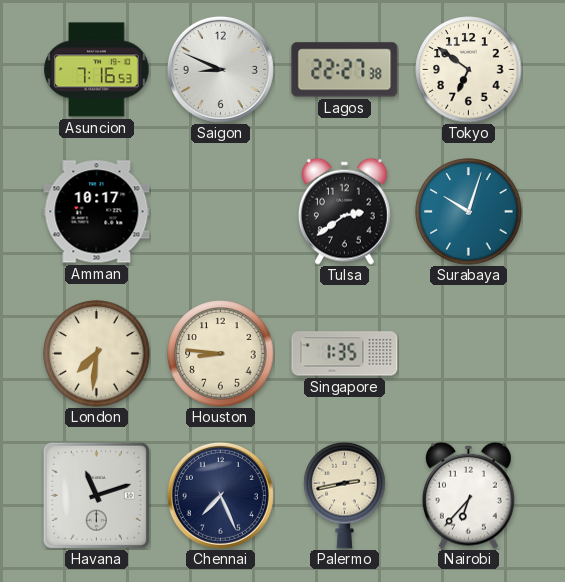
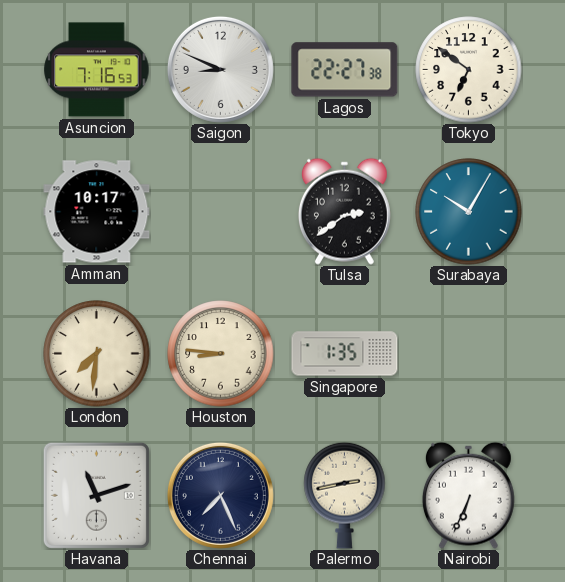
Surabaya: 10:03 -> 10:05 (469, 212)
Nairobi: 6:37 -> 6:34 (468, 495)
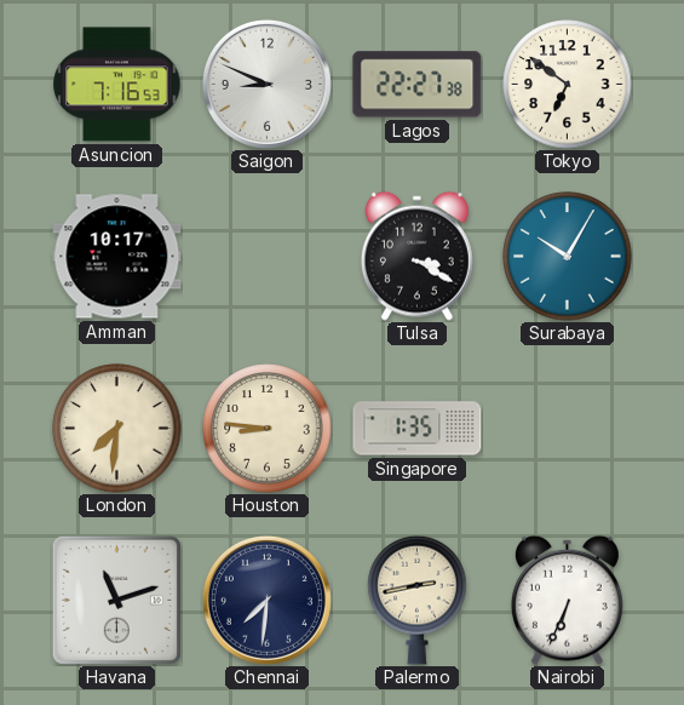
Tulsa: 2:39 -> 3:20 (416, 256)
Chennai: 7:26 -> 7:31 (266, 600)
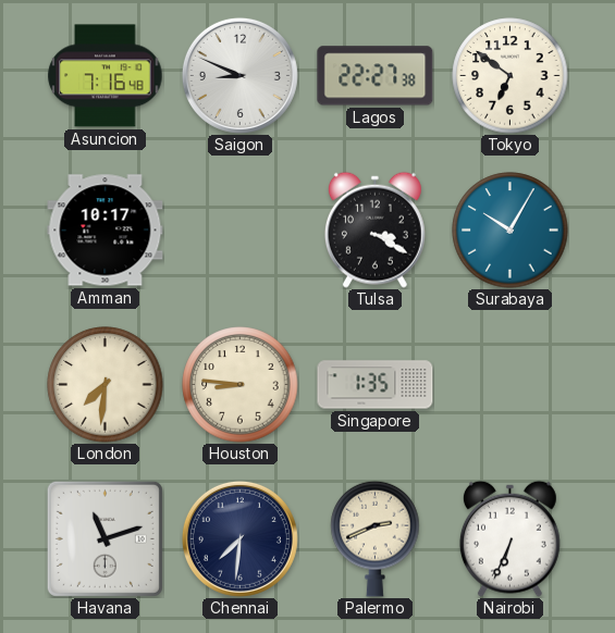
Asuncion: 7:16:53 -> 7:16:48 (106, 76)
Palermo: 2:43 -> 2:41 (376, 538)
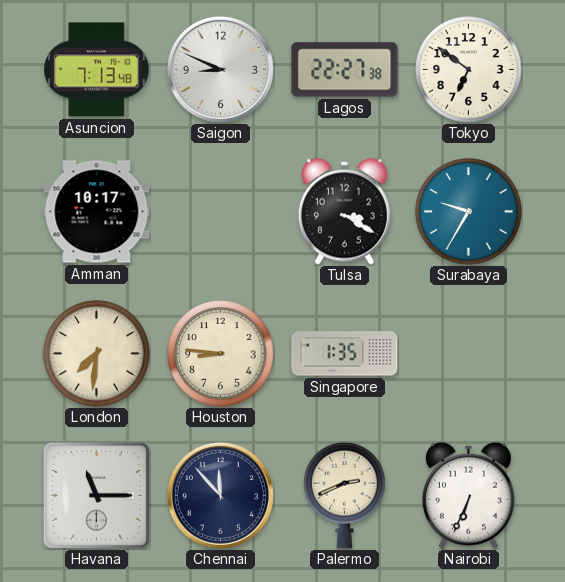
Asuncion: 7:16 -> 7:13 (97, 70)
Surabaya: 10:05 -> 9:35 (469, 212)
Havana: 11:12 -> 11:15 (96, 495)
Chennai: 7:31 -> 11:53 (220, 495)
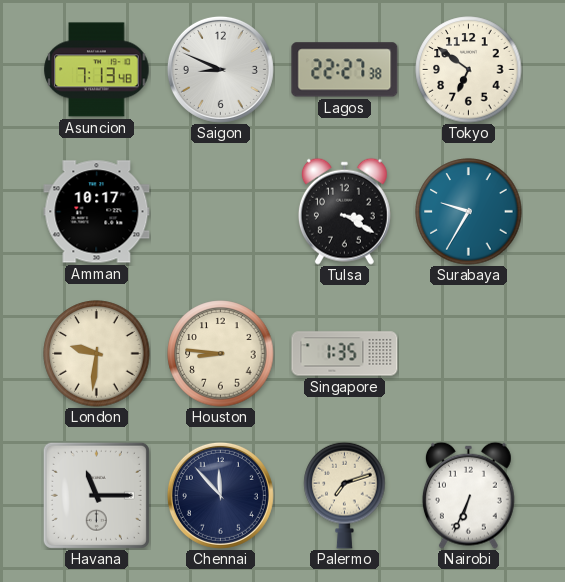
London: 7:31 -> 9:31 (97, 354)
Palermo: 2:41 -> 7:12 (345, 495)
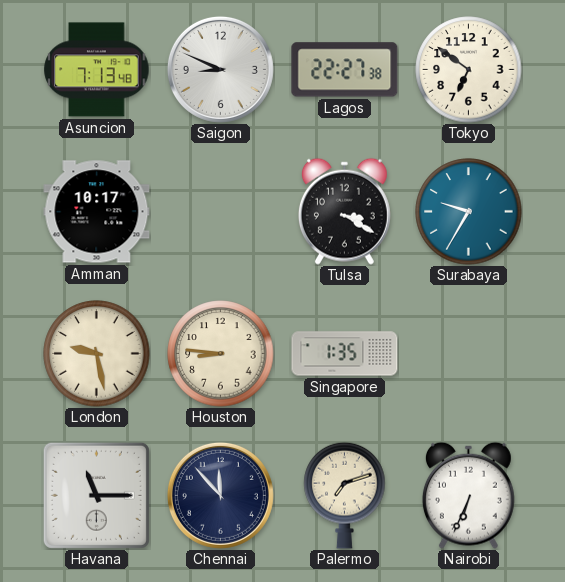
London: 9:31 -> 9:28 (97, 354)
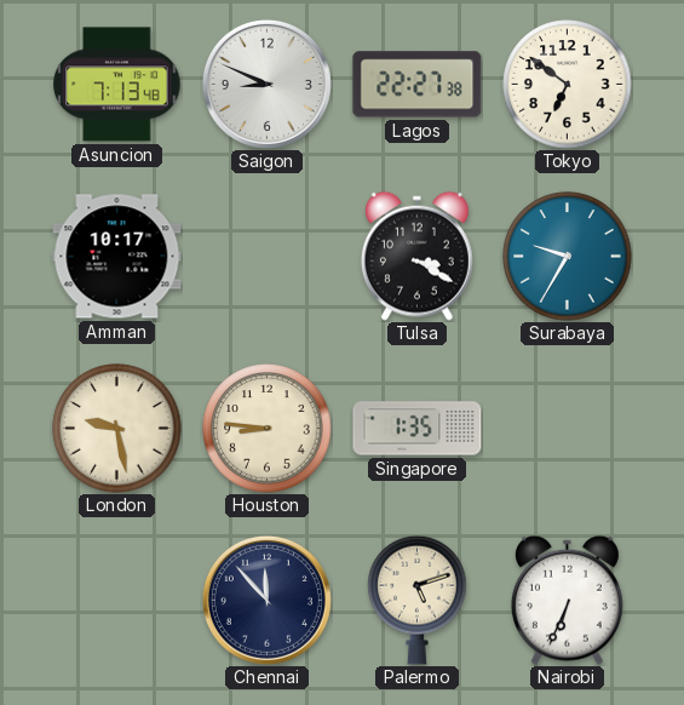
Havana: 11:15 -> none (96, 495)
Palermo: 7:12 -> 5:12 (418, 600)
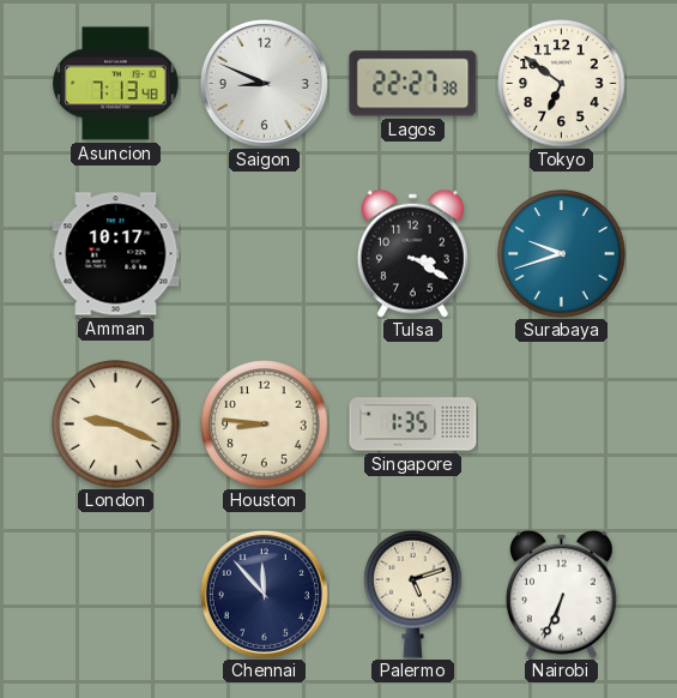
Surabaya: 9:35 -> 9:42 (562, 254)
London: 9:28 -> 9:19 (116, 425)
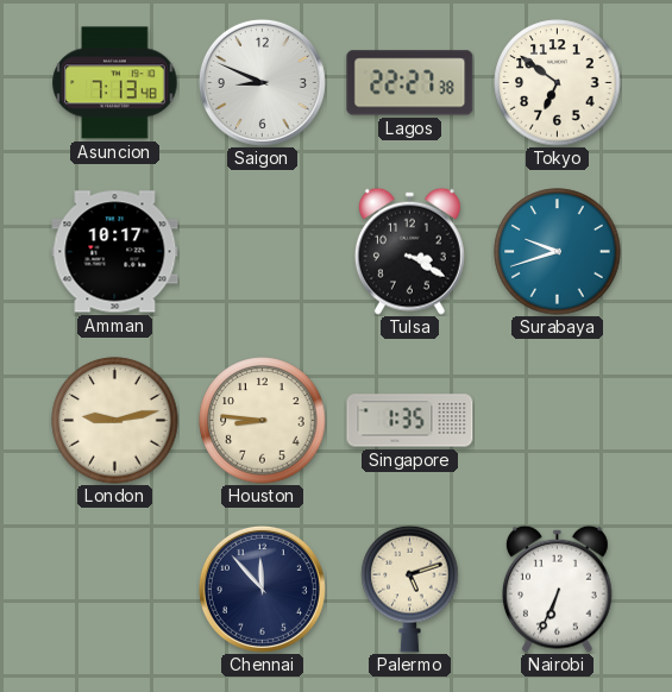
London: 9:19 -> 9:13 (115, 421)
